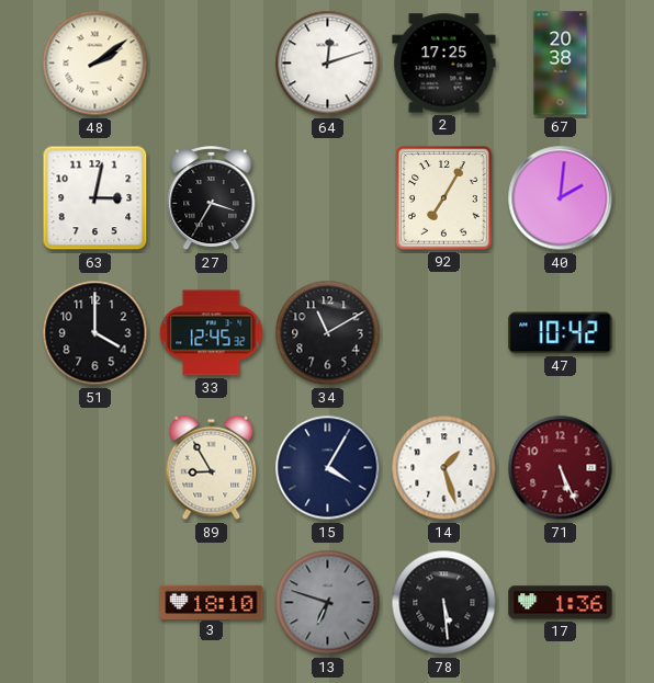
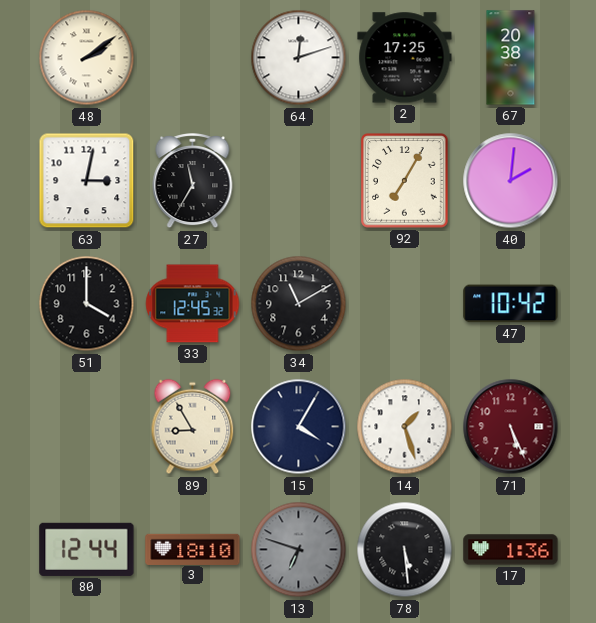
27: 3:35 -> 11:35 (193, 182)
80: none -> 12:44 (87, 549)
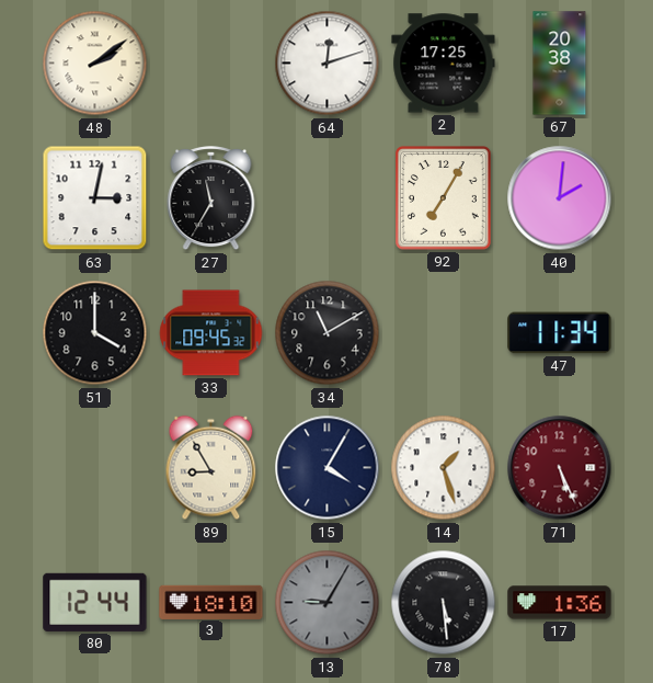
33: 12:45 -> 09:45 (211, 333)
47: 10:42 -> 11:34 (560, 333)
13: 6:48 -> 9:05 (328, 603)
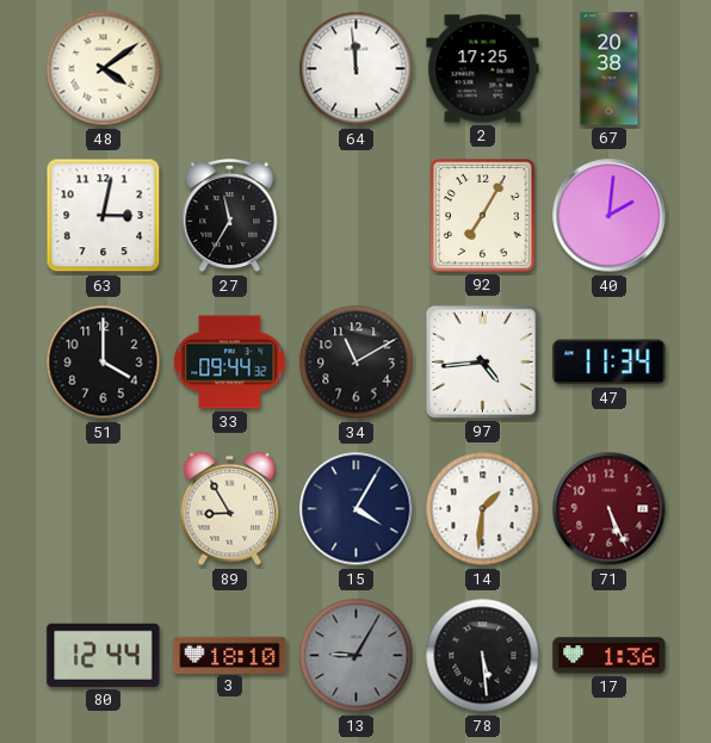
48: 2:09 -> 4:09 (104, 69)
64: 12:12 -> 11:59 (357, 69)
33: 09:45 -> 09:44 (230, 363)
97: none -> 4:44 (482, 361)
14: 1:27 -> 1:31 (483, 509)
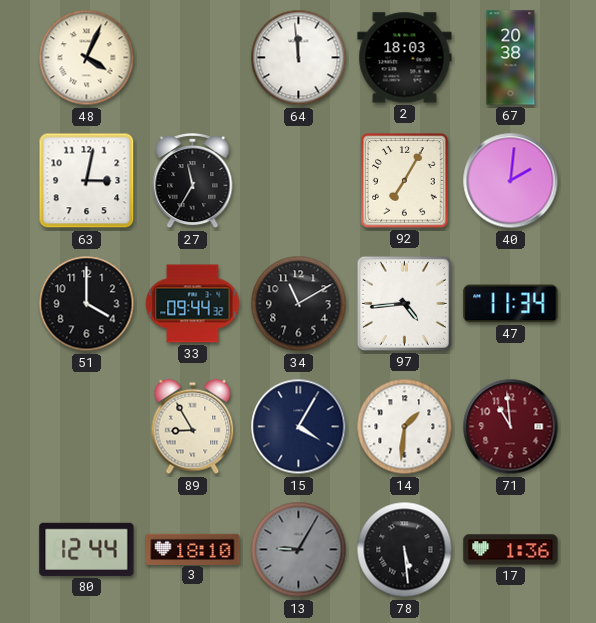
48: 4:09 -> 4:04 (87, 58)
2: 17:25 -> 18:03 (405, 58)
71: 5:26 -> 10:59 (511, 427)
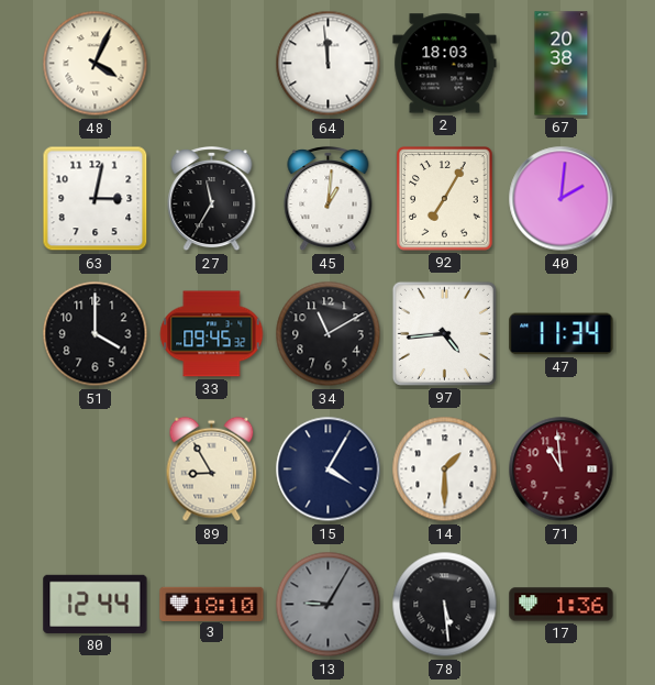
45: none -> 1:01 (329, 200)
33: 09:44 -> 09:45 (212, 334)
14: 1:31 -> 1:30 (445, 469)
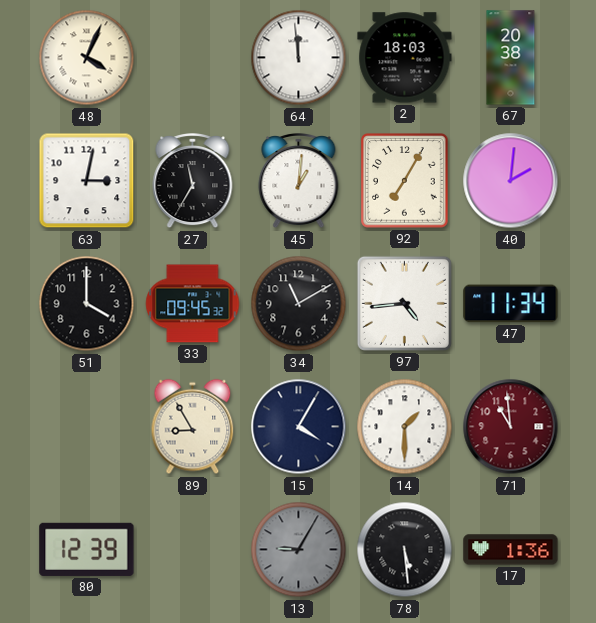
80: 12:44 -> 12:39 (87, 549)
3: 18:10 -> none (212, 604)
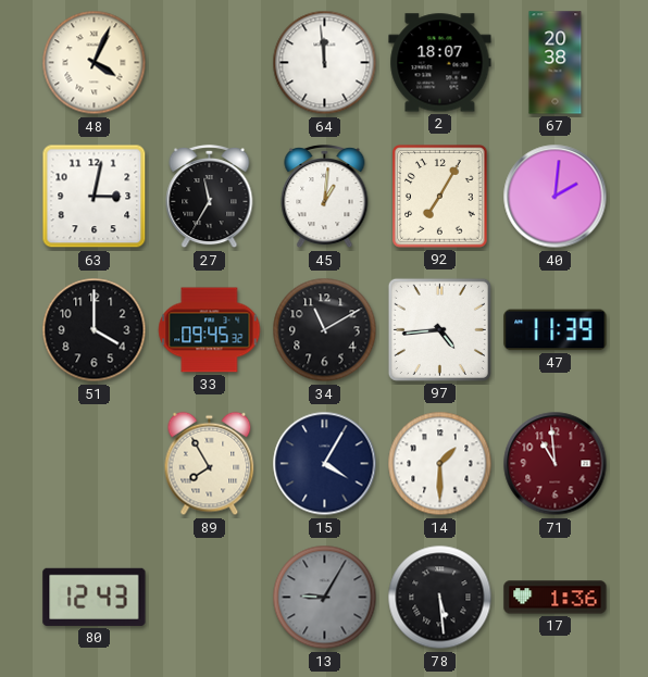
2: 18:03 -> 18:07 (440, 63)
47: 11:34 -> 11:39 (556, 330)
89: 8:55 -> 7:55 (210, 464)
80: 12:39 -> 12:43 (95, 597)
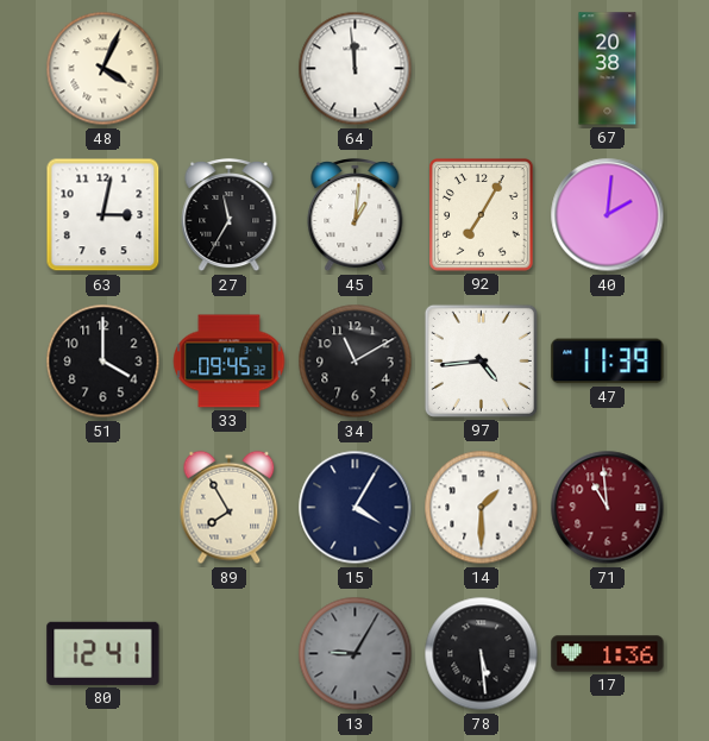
2: 18:07 -> none (440, 63)
80: 12:43 -> 12:41 (103, 653)
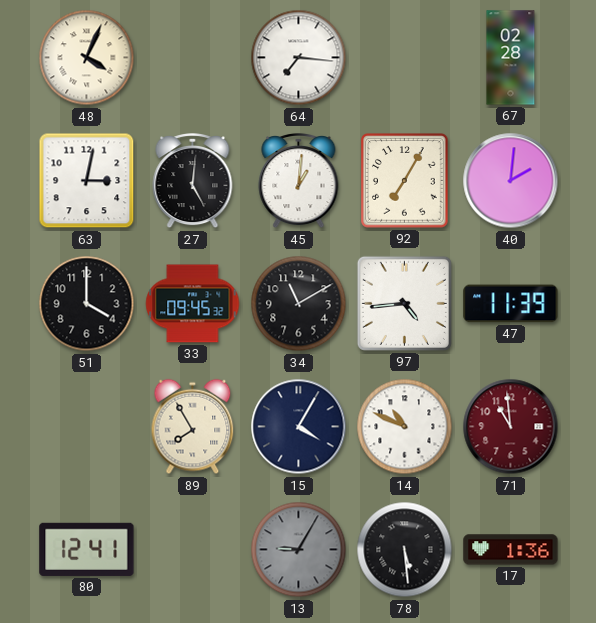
64: 11:59 -> 7:16 (299, 58)
67: 20:38 -> 02:28 (511, 58)
27: 11:35 -> 5:01 (193, 182)
14: 1:30 -> 10:49 (405, 427)
